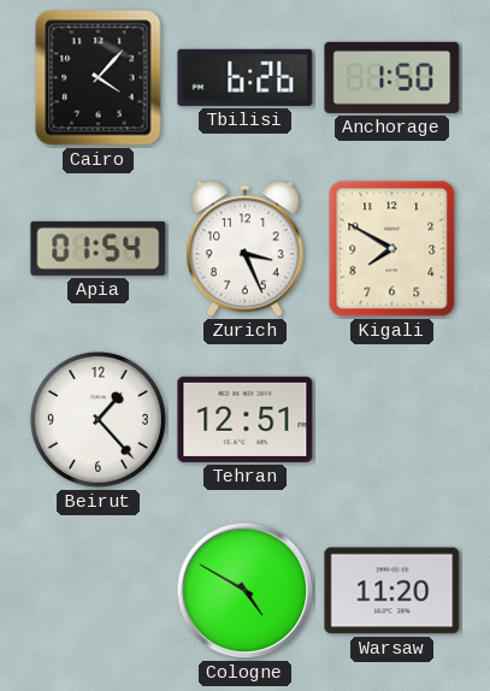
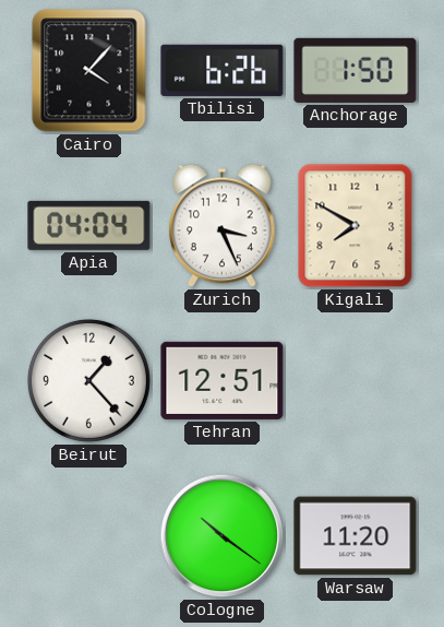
Apia: 01:54 -> 04:04 (89, 225)
Cologne: 4:50 -> 10:21 (223, 536)
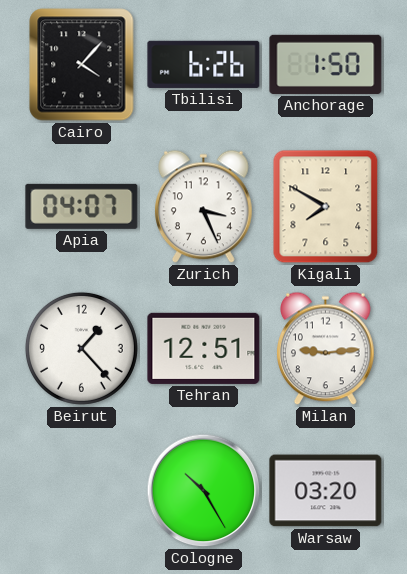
Apia: 04:04 -> 04:07 (82, 206)
Milan: none -> 9:14 (326, 349)
Cologne: 10:21 -> 10:25 (204, 491)
Warsaw: 11:20 -> 03:20 (326, 491)
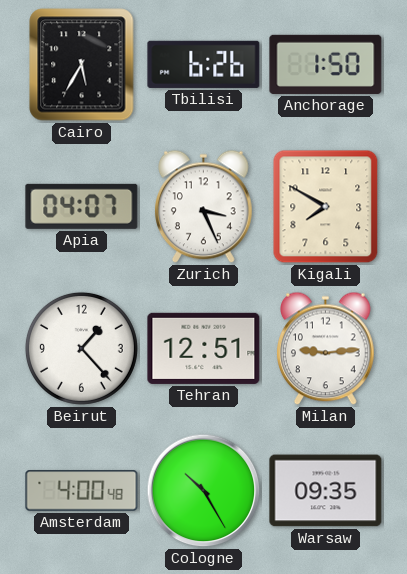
Cairo: 4:07 -> 5:35 (82, 65)
Amsterdam: none -> 4:00 (82, 491)
Warsaw: 03:20 -> 09:35 (326, 491)
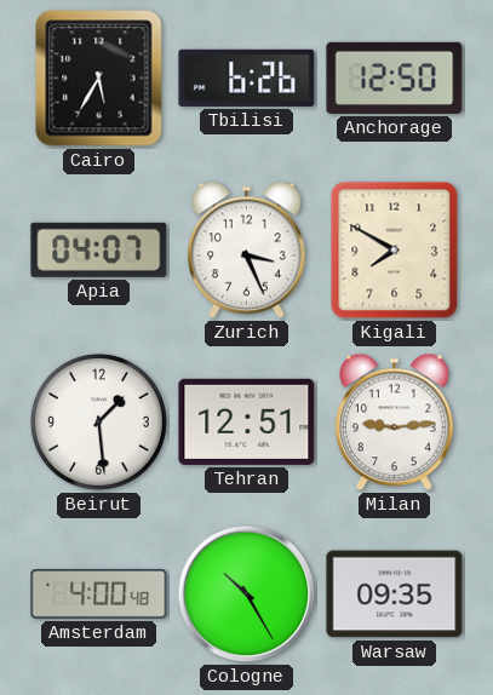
Anchorage: 1:50 -> 12:50 (395, 77)
Beirut: 1:23 -> 1:29 (98, 421)
